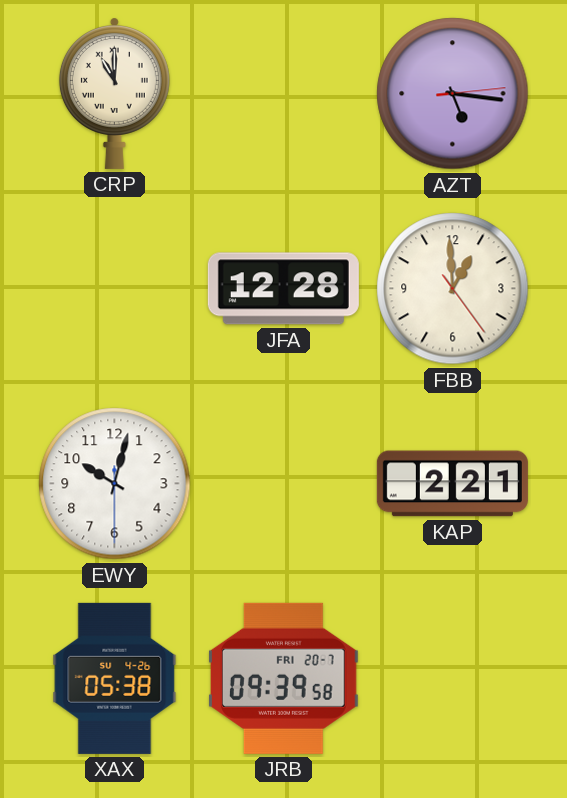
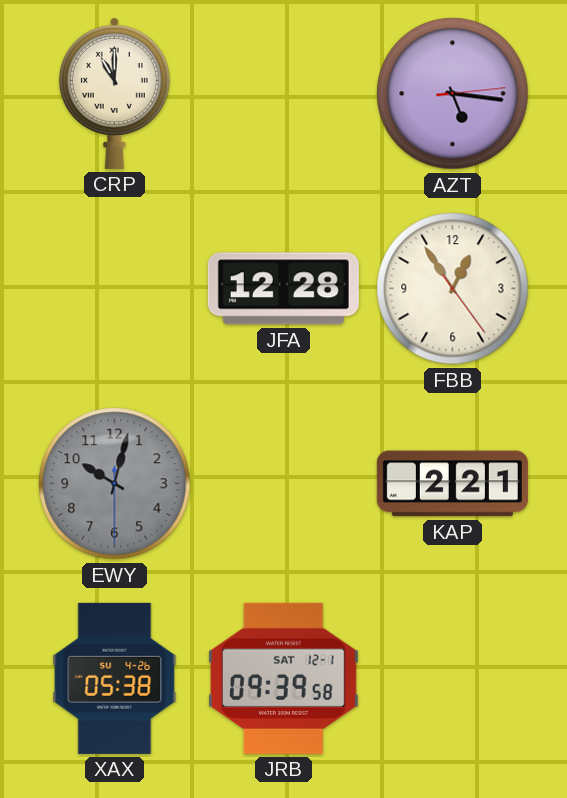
FBB: 12:59 -> 12:54 (453, 289)
EWY dial: white -> grey (115, 484)
JRB date: FRI 20-7 -> SAT 12-1 (284, 678)
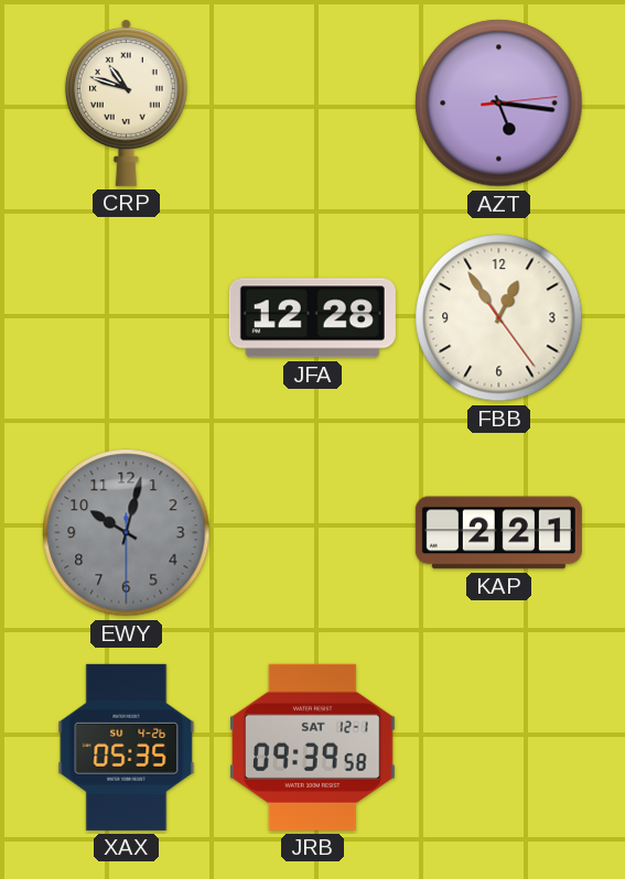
CRP: 11:00 -> 10:48 (126, 102)
XAX: 05:38 -> 05:35 (127, 747)
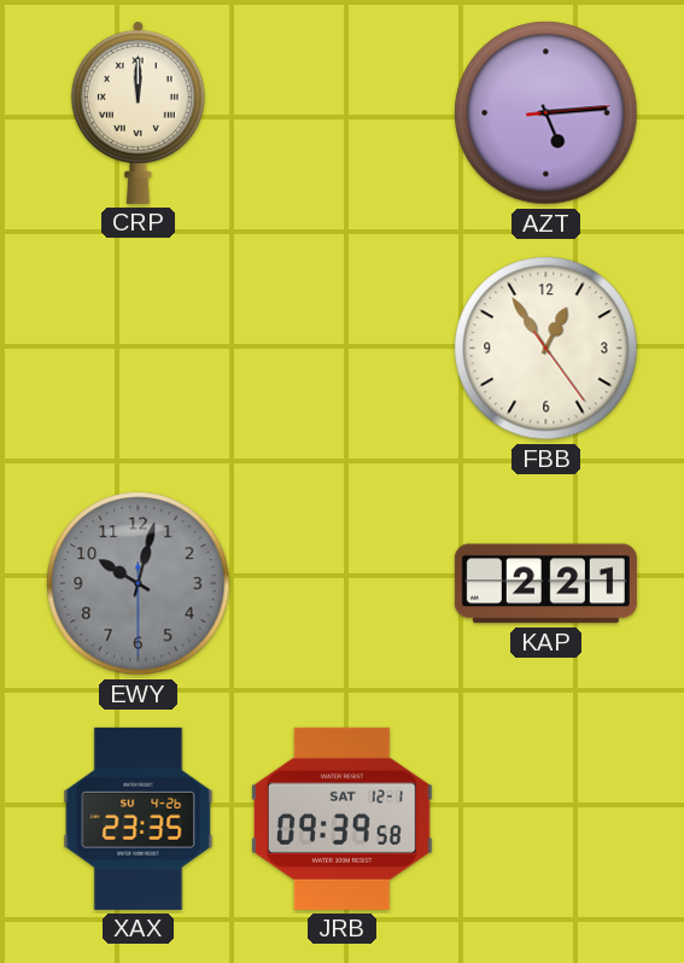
CRP: 10:48 -> 12:00 (138, 112)
AZT: 5:16 -> 5:14 (546, 113)
JFA: 12:28 -> none (312, 318)
XAX: 05:35 -> 23:35 (139, 818)
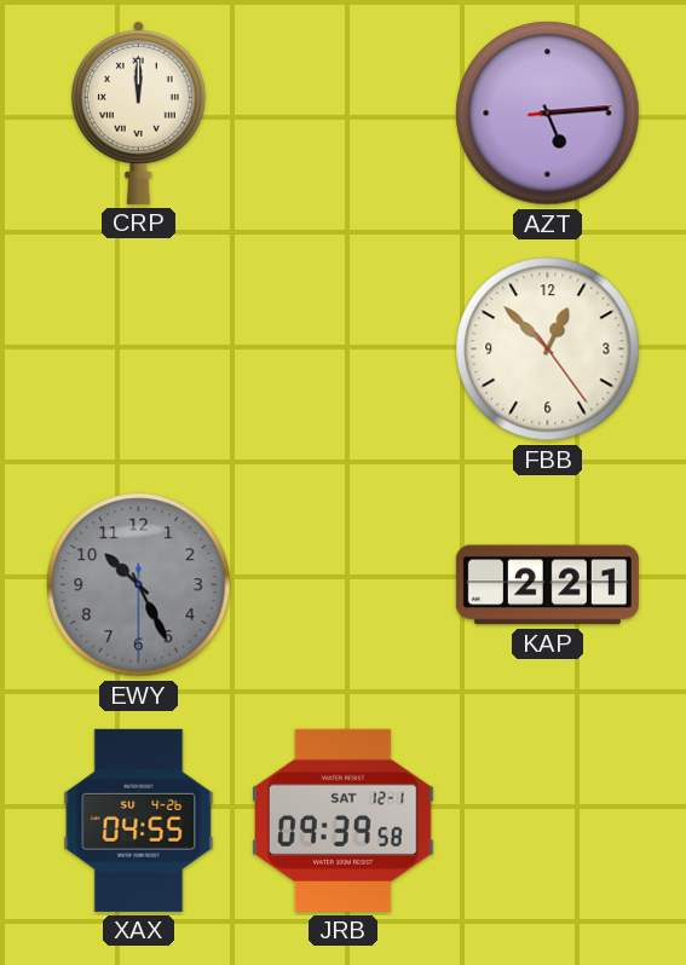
FBB: 12:54 -> 12:52 (548, 349)
EWY: 10:02 -> 10:25 (139, 585)
XAX: 23:35 -> 04:55 (139, 820)
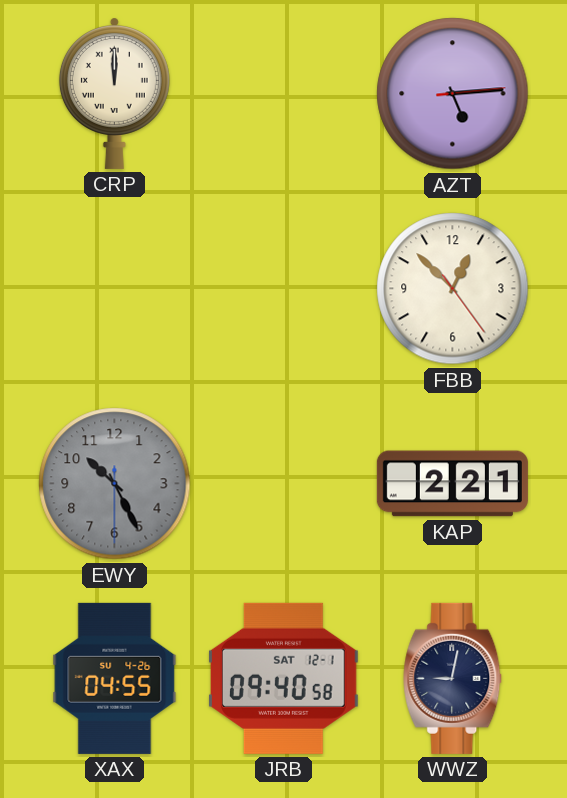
JRB: 09:39 -> 09:40 (284, 678)
WWZ: none -> 9:02 (453, 678)
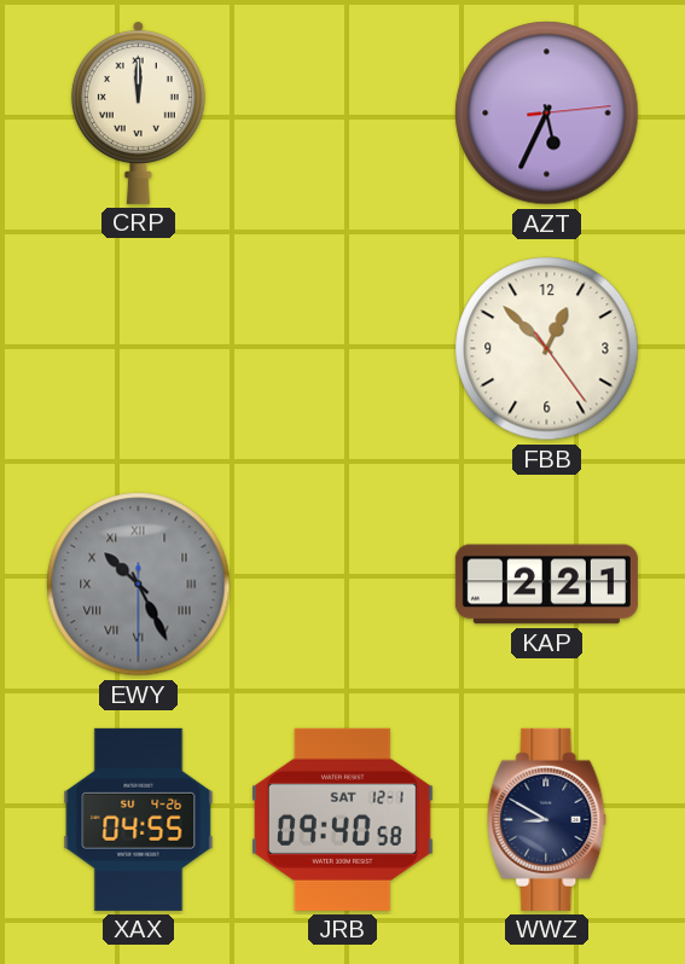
AZT: 5:14 -> 5:34 (547, 114)
EWY numerals: Arabic -> Roman (139, 585)
WWZ: 9:02 -> 8:50 (547, 819)
